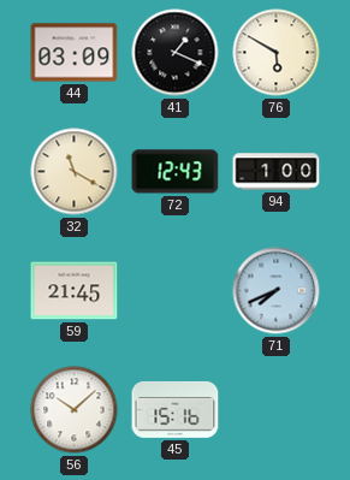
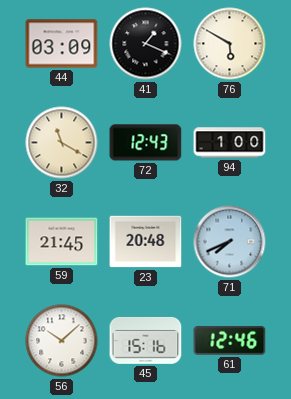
23: none -> 20:48 (146, 242)
61: none -> 12:46 (230, 340)
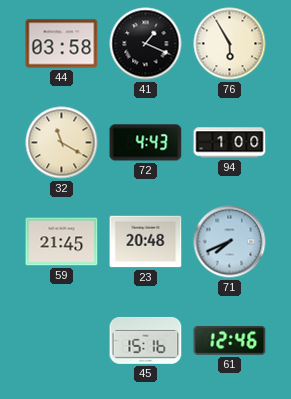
44: 03:09 -> 03:58 (62, 44)
76: 5:50 -> 5:55 (230, 44)
72: 12:43 -> 4:43 (146, 143)
56: 10:08 -> none (62, 341)
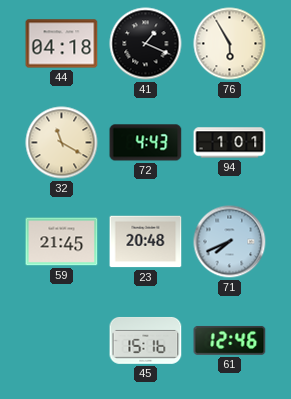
44: 03:58 -> 04:18 (62, 44)
94: 1:00 -> 1:01 (230, 143)
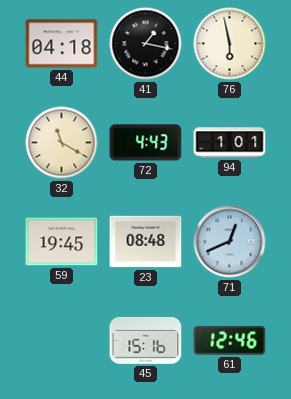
41: 1:19 -> 1:17 (146, 44)
76: 5:55 -> 5:58 (230, 44)
59: 21:45 -> 19:45 (62, 242)
23: 20:48 -> 08:48 (146, 242)
71: 7:41 -> 12:41 (230, 242)
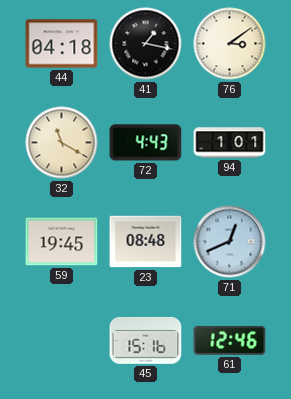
76: 5:58 -> 3:09 (230, 44)
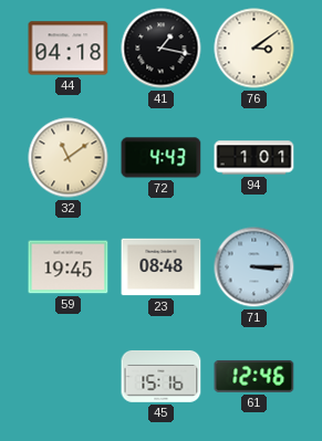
32: 11:20 -> 11:09 (69, 158)
71: 12:41 -> 3:15 (255, 267)
